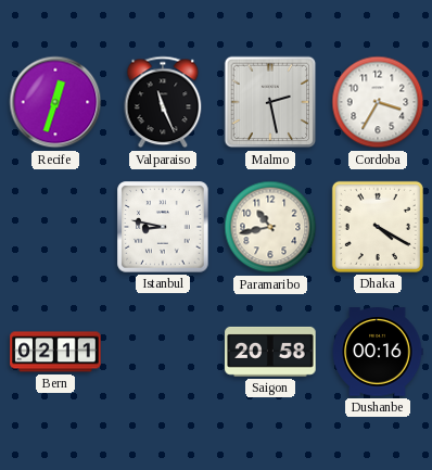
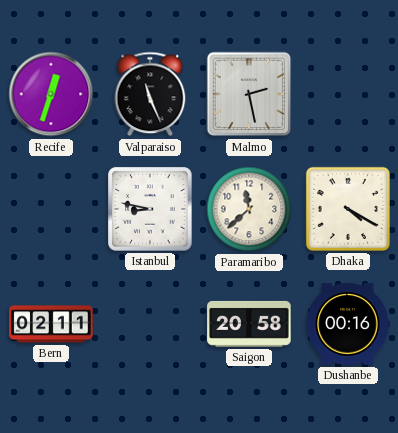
Cordoba: 3:35 -> none (378, 102)
Paramaribo: 10:43 -> 11:38 (249, 209)
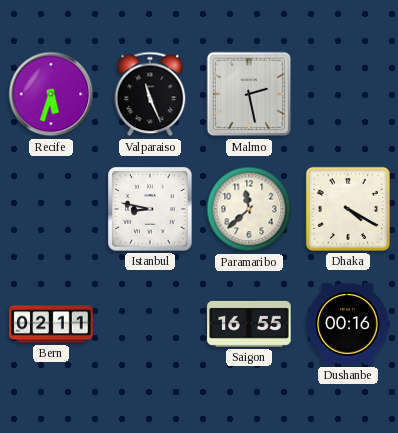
Recife: 12:33 -> 5:33 (51, 94)
Saigon: 20:58 -> 16:55 (249, 324)
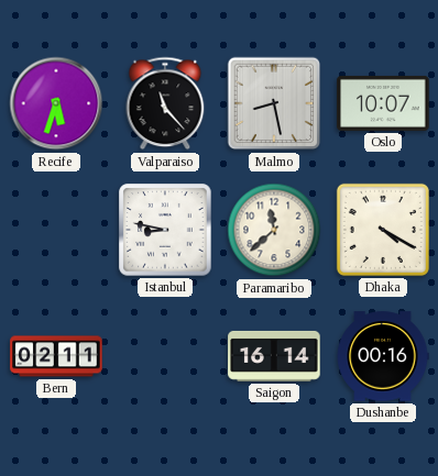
Valparaiso: 11:26 -> 11:23 (165, 103)
Malmo: 2:28 -> 8:28 (274, 103)
Oslo: none -> 10:07 (383, 103)
Saigon: 16:55 -> 16:14 (274, 356)
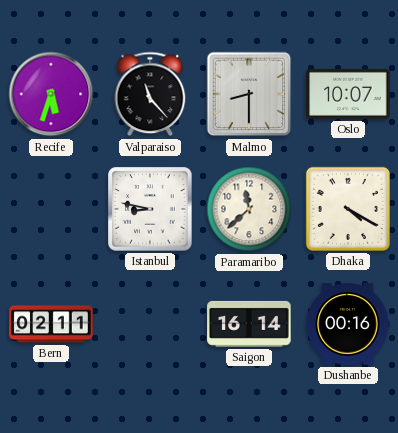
Malmo: 8:28 -> 8:30 (249, 94)
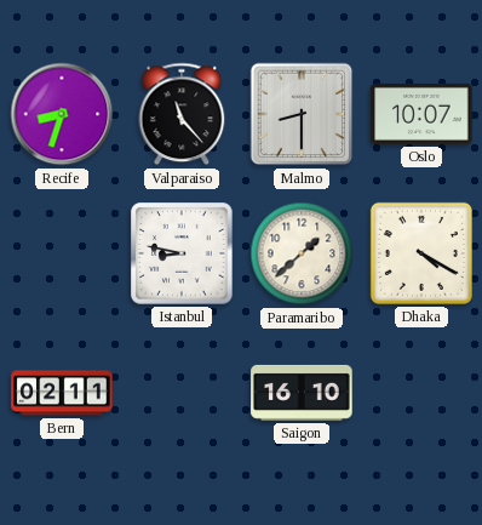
Recife: 5:33 -> 8:33 (62, 114)
Paramaribo: 11:38 -> 1:38 (302, 253)
Saigon: 16:14 -> 16:10 (302, 393)
Dushanbe: 00:16 -> none (348, 324)
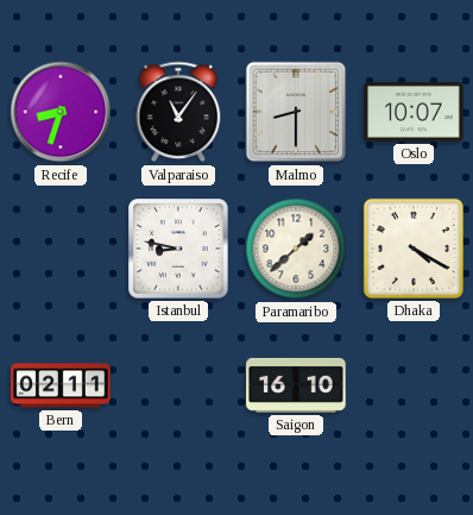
Valparaiso: 11:23 -> 11:06 (178, 112)
